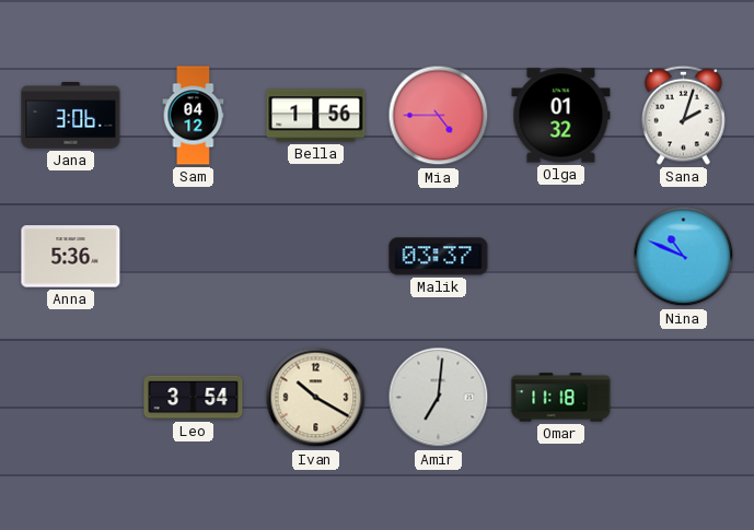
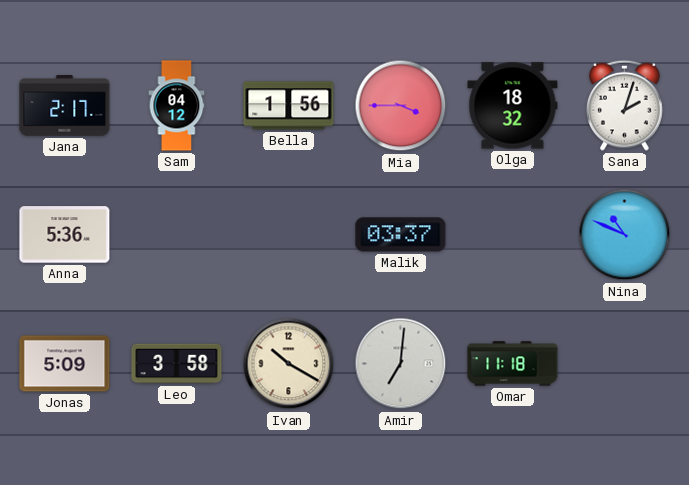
Jana: 3:06 -> 2:17 (65, 106)
Mia: 4:45 -> 3:45 (401, 106)
Olga: 01:32 -> 18:32 (513, 106)
Jonas: none -> 5:09 (65, 364)
Leo: 3:54 -> 3:58 (177, 364)
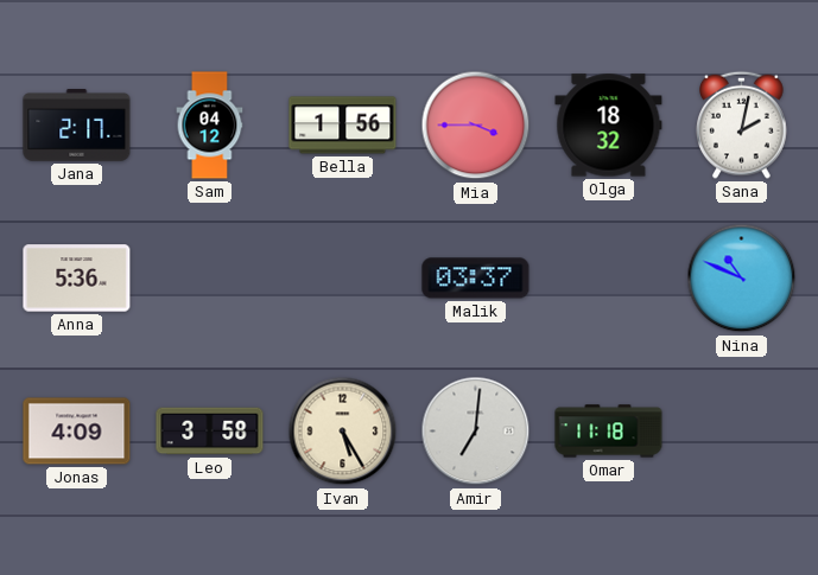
Sana: 2:03 -> 2:02 (742, 124)
Jonas: 5:09 -> 4:09 (77, 432)
Ivan: 10:20 -> 5:25 (343, 432)
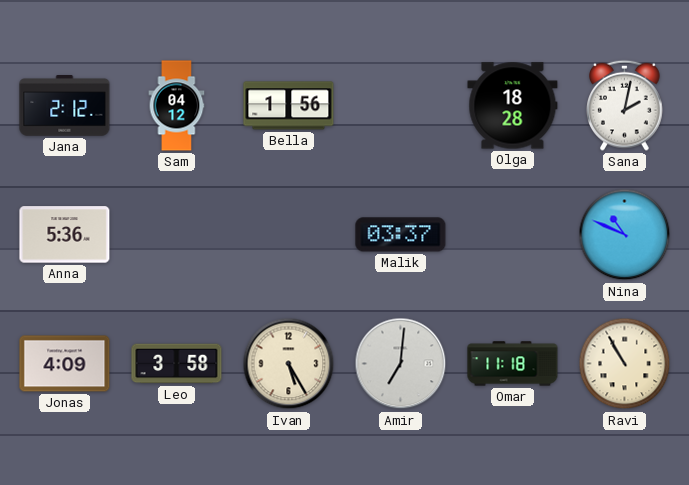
Jana: 2:17 -> 2:12 (65, 106)
Mia: 3:45 -> none (476, 126)
Olga: 18:32 -> 18:28 (513, 106)
Ravi: none -> 10:55 (625, 364)
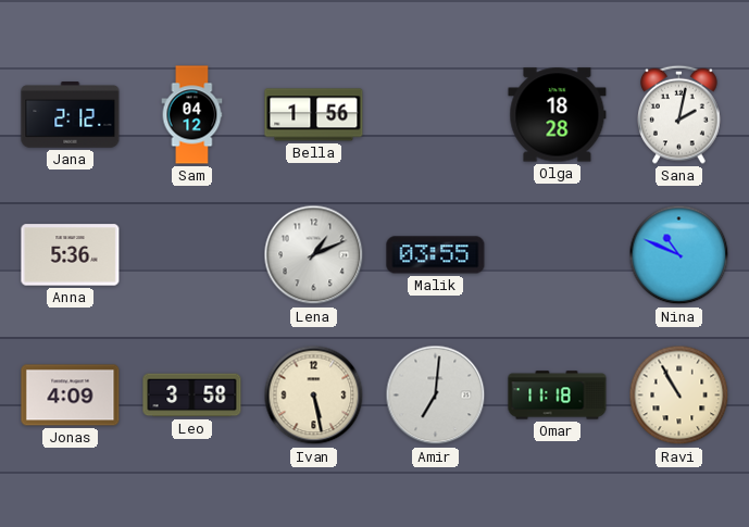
Lena: none -> 1:11 (314, 255)
Malik: 03:37 -> 03:55 (436, 255)
Ivan: 5:25 -> 5:28 (314, 396)
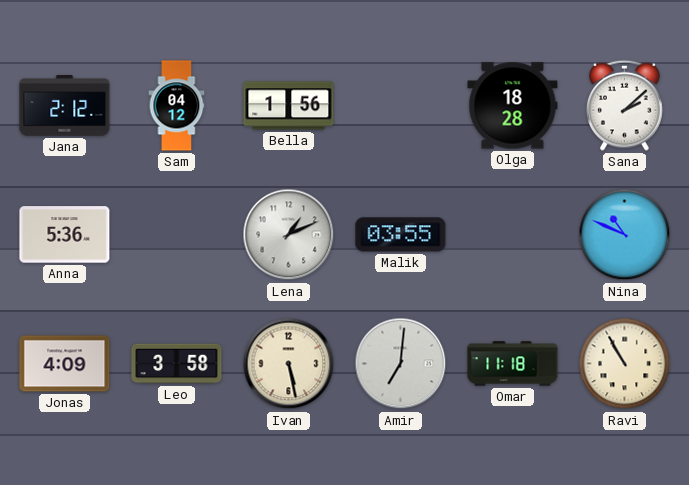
Sana: 2:02 -> 2:08 (625, 105)
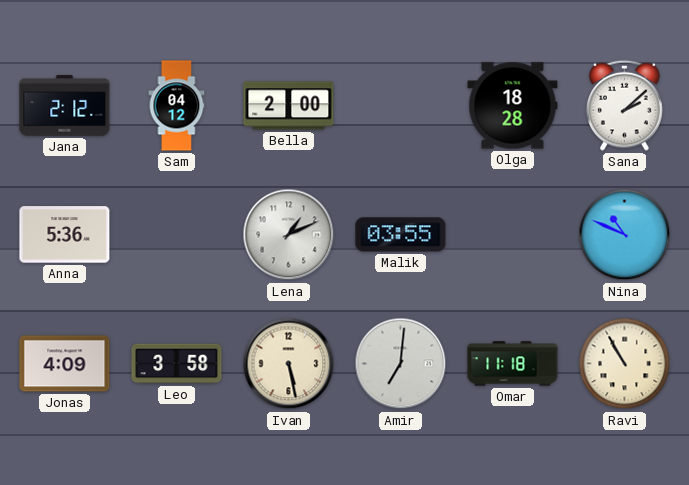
Bella: 1:56 -> 2:00 (289, 106)
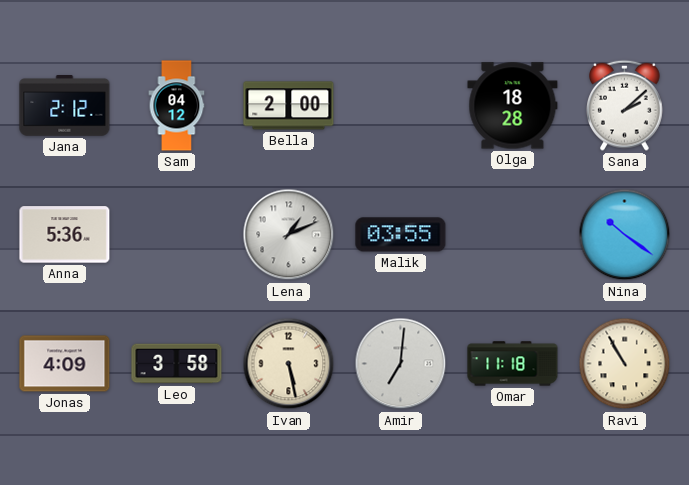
Nina: 10:49 -> 10:21 (625, 235)
